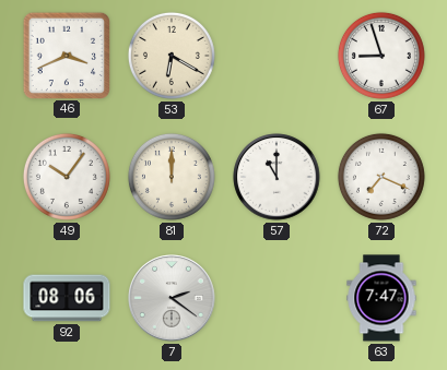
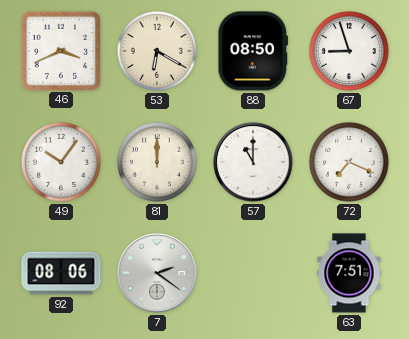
88: none -> 08:50 (253, 51)
63: 7:47 -> 7:51 (349, 273)
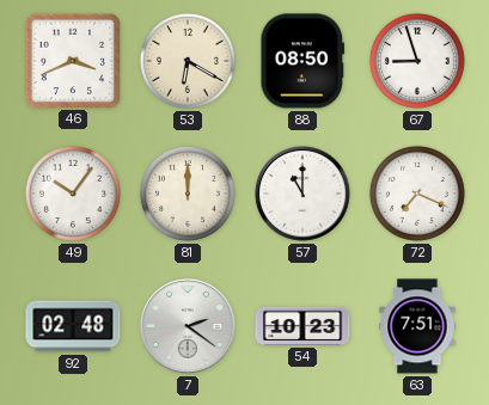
92: 08:06 -> 02:48 (73, 326)
54: none -> 10:23 (302, 326)
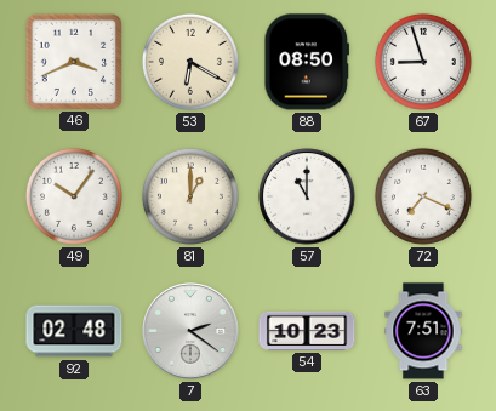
81: 12:00 -> 1:00 (190, 196)
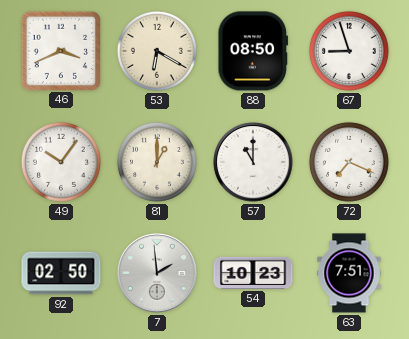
92: 02:48 -> 02:50 (61, 273)
7: 2:21 -> 1:59 (157, 273)
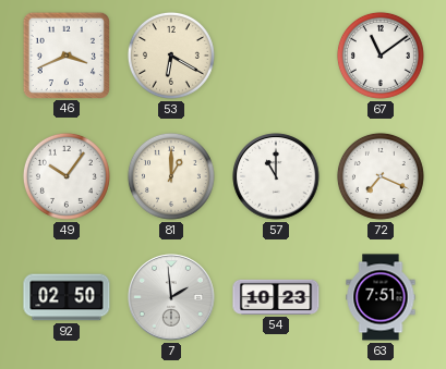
88: 08:50 -> none (253, 51)
67: 8:57 -> 11:09 (381, 56)
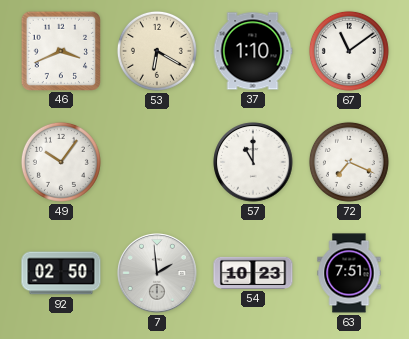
37: none -> 1:10 (253, 51)
81: 1:00 -> none (171, 176)
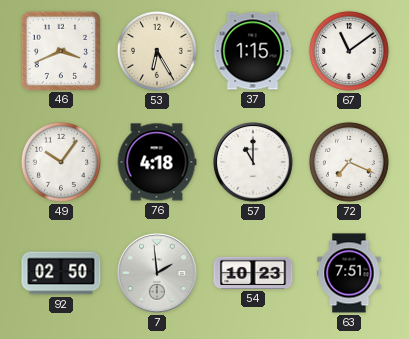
53: 6:20 -> 6:25 (157, 51)
37: 1:10 -> 1:15 (253, 51)
76: none -> 4:18 (157, 162)
